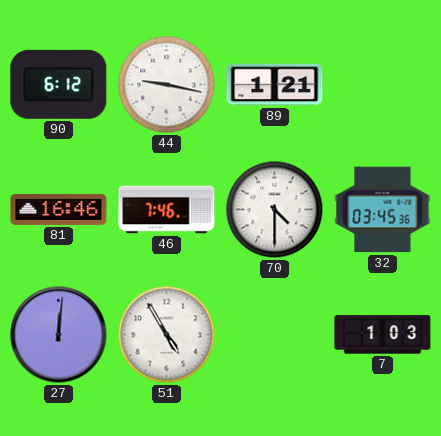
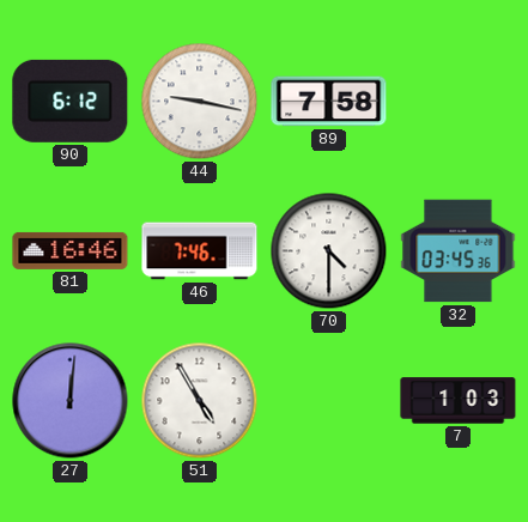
89: 1:21 -> 7:58 (329, 102)
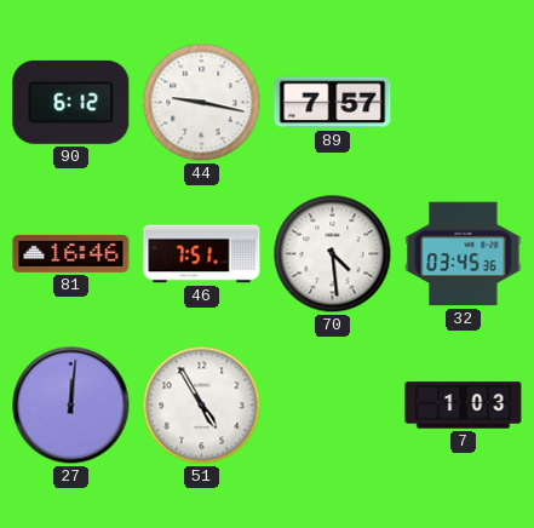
89: 7:58 -> 7:57 (333, 103)
46: 7:46 -> 7:51 (202, 254)
70: 4:30 -> 4:29 (333, 254)
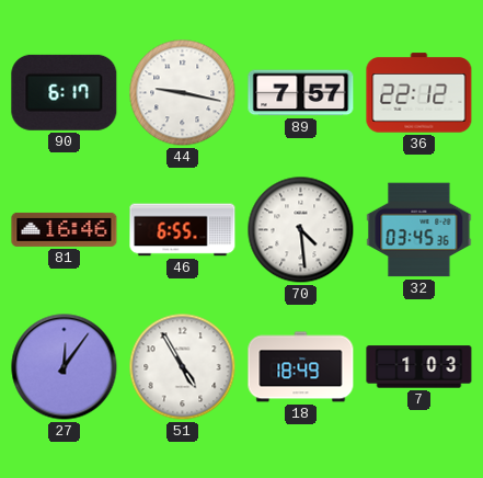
90: 6:12 -> 6:17 (65, 92)
36: none -> 22:12 (419, 93)
46: 7:51 -> 6:55 (183, 230)
27: 12:01 -> 12:06 (65, 367)
18: none -> 18:49 (301, 367)
